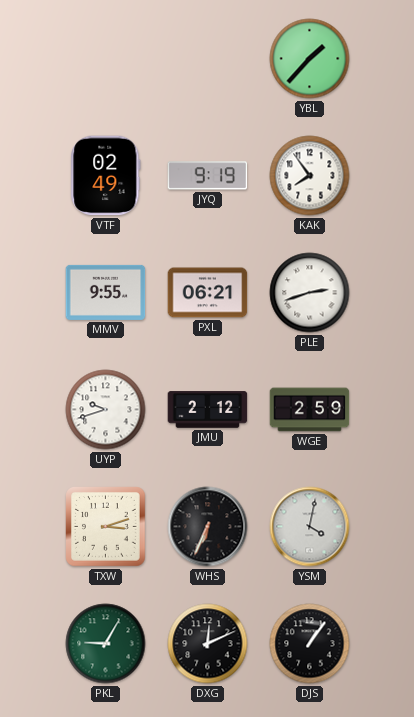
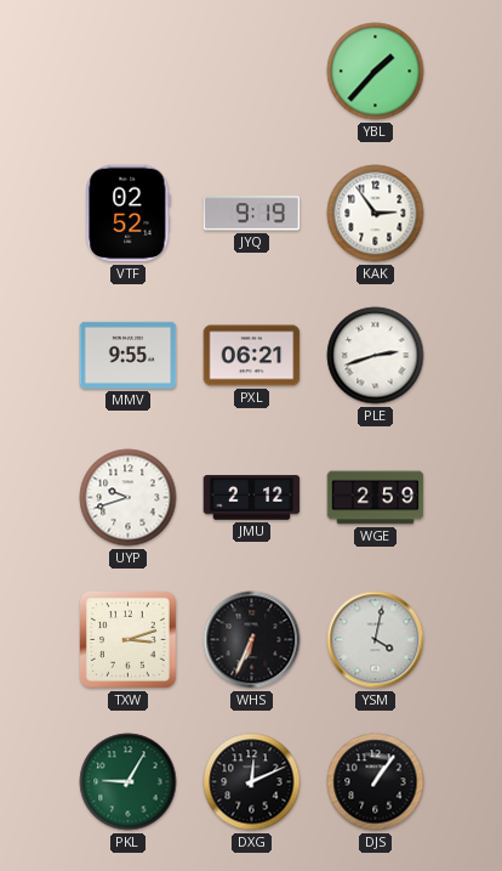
VTF: 02:49 -> 02:52 (129, 214)
KAK: 7:54 -> 2:54 (376, 214)
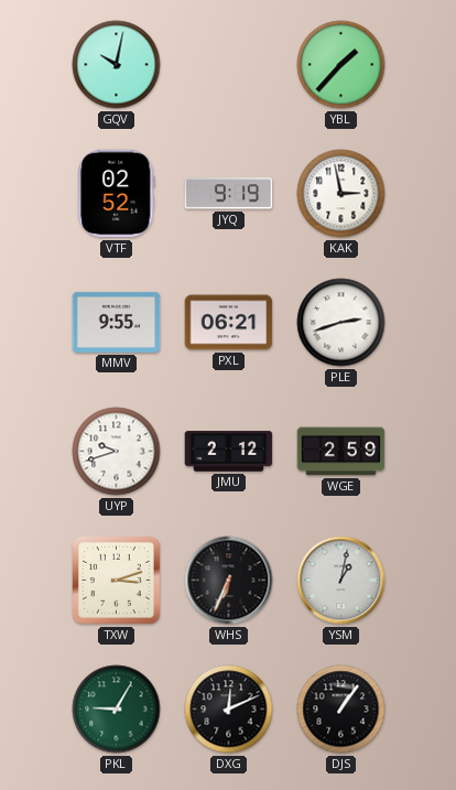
GQV: none -> 10:02 (117, 65)
KAK: 2:54 -> 2:58 (341, 194)
YSM: 4:02 -> 1:02 (341, 581)
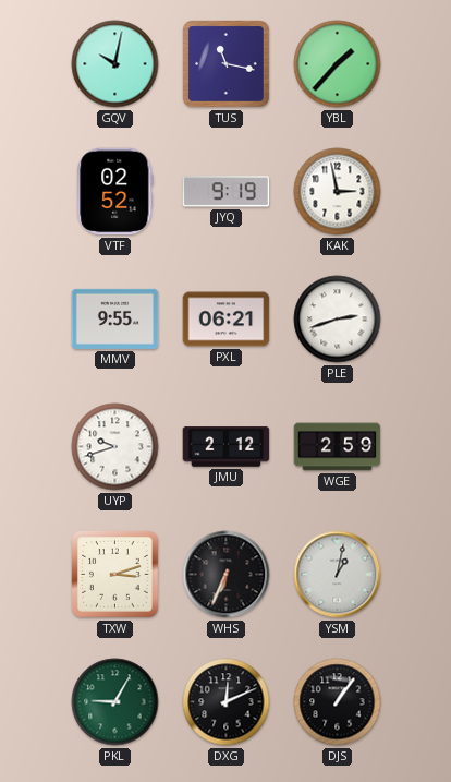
TUS: none -> 11:17 (227, 64)
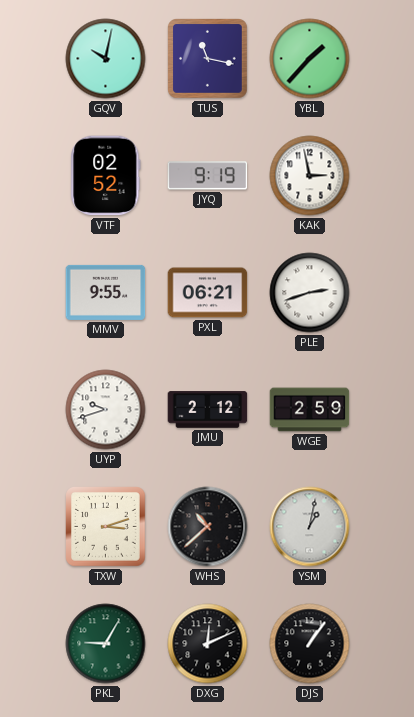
WHS: 6:34 -> 10:38 (208, 527)
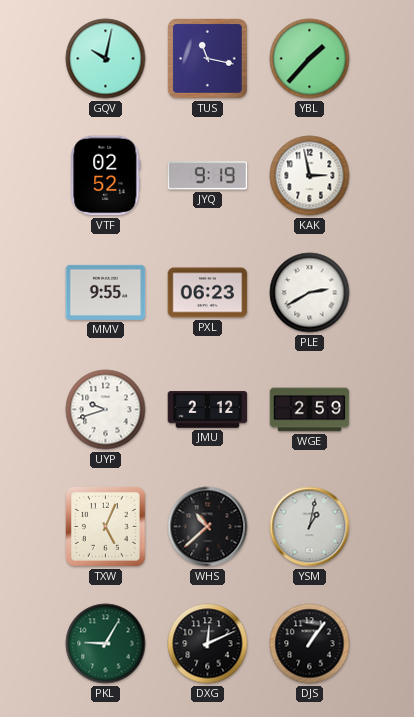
PXL: 06:21 -> 06:23 (208, 293)
PLE: 2:42 -> 2:40 (310, 293)
TXW: 3:12 -> 5:04 (106, 527)
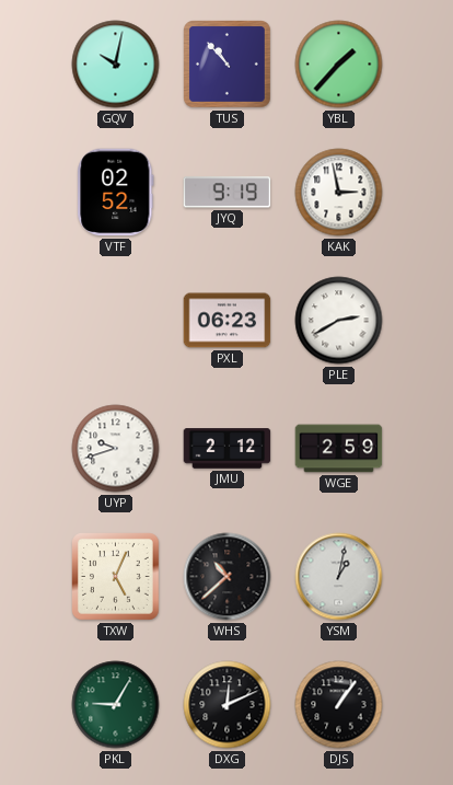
TUS: 11:17 -> 10:53 (228, 65)
MMV: 9:55 -> none (106, 292)
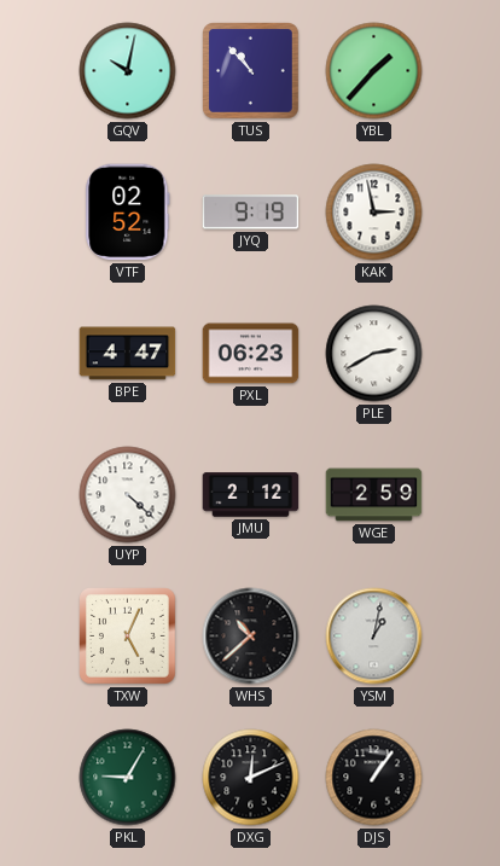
BPE: none -> 4:47 (128, 354)
UYP: 9:42 -> 4:22 (128, 495)
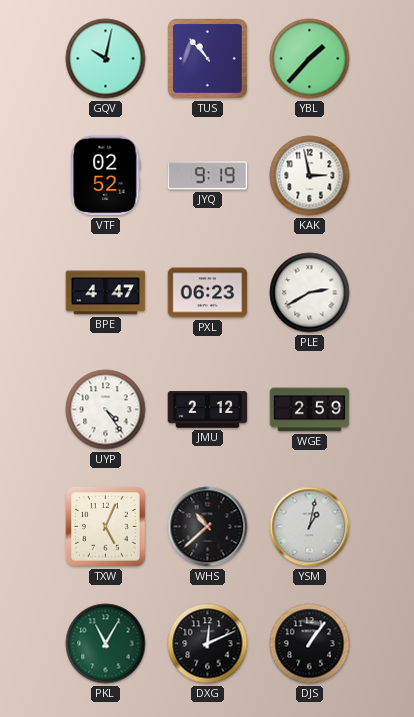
UYP: 4:22 -> 4:24 (106, 410)
PKL: 9:05 -> 11:05 (106, 644)
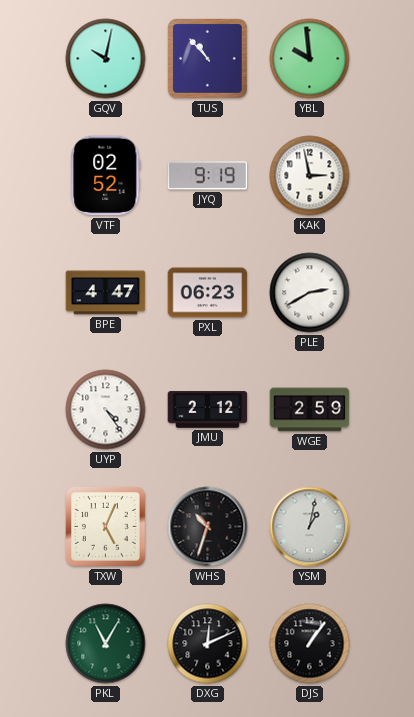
YBL: 1:37 -> 9:59 (310, 59)
WHS: 10:38 -> 10:33 (208, 527)
